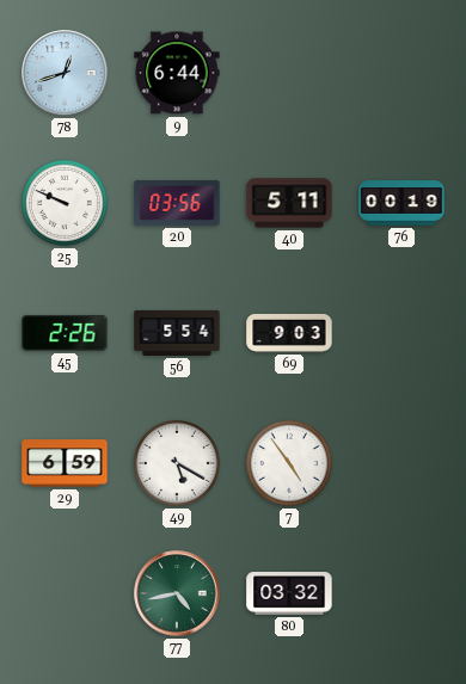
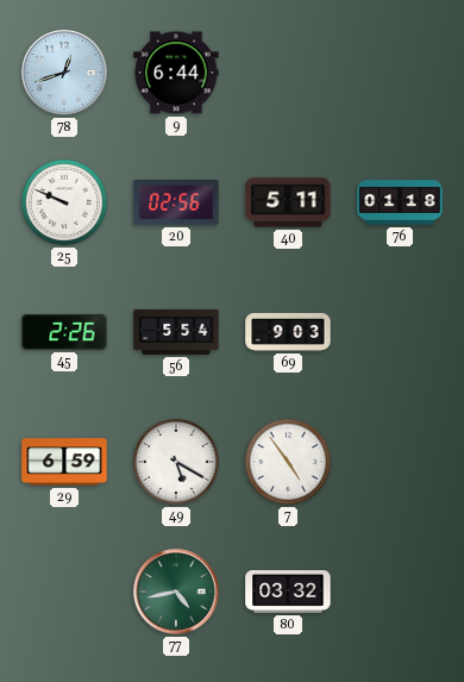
20: 03:56 -> 02:56 (176, 204)
76: 00:19 -> 01:18 (400, 202)
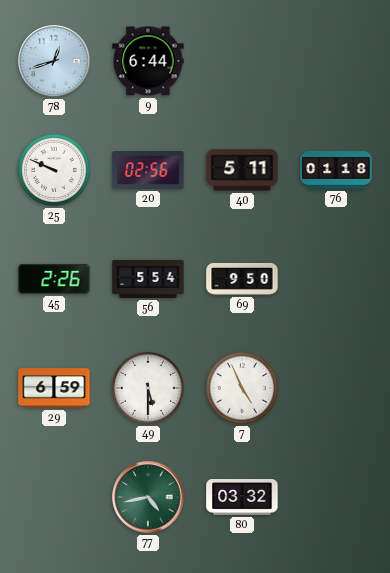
69: 9:03 -> 9:50 (242, 279)
49: 5:20 -> 5:30 (148, 388)
7: 4:54 -> 4:56 (242, 388)
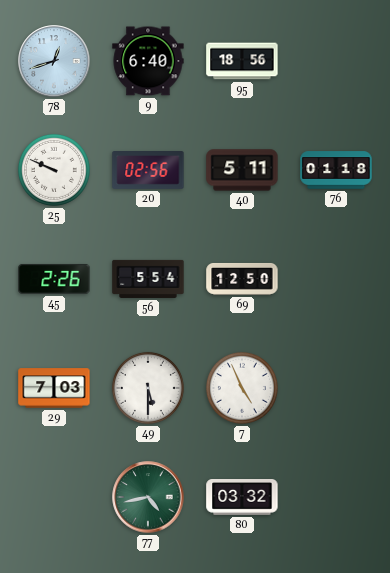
9: 6:44 -> 6:40 (148, 61)
95: none -> 18:56 (242, 61)
69: 9:50 -> 12:50 (242, 279)
29: 6:59 -> 7:03 (54, 388)
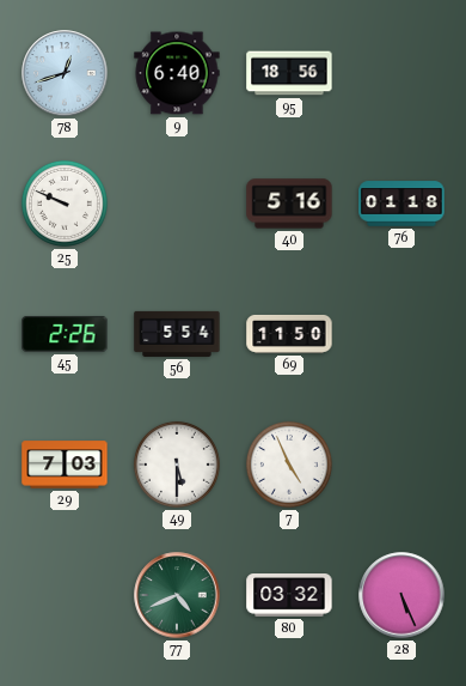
20: 02:56 -> none (148, 171)
40: 5:11 -> 5:16 (289, 204)
69: 12:50 -> 11:50 (289, 334)
77: 4:43 -> 4:41 (177, 595)
28: none -> 5:26 (401, 595)
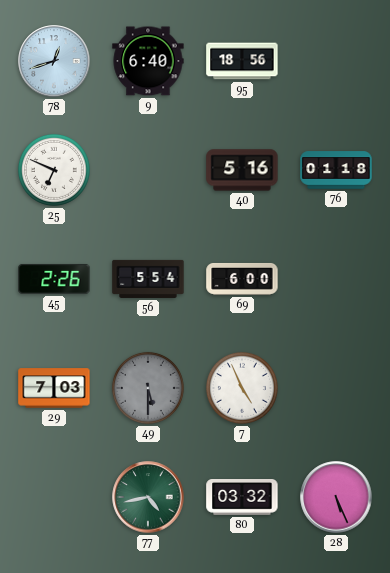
25: 9:49 -> 6:49 (54, 170)
69: 11:50 -> 6:00 (242, 279)
49 dial: white -> grey (148, 388)
77: 4:41 -> 4:43 (148, 497)
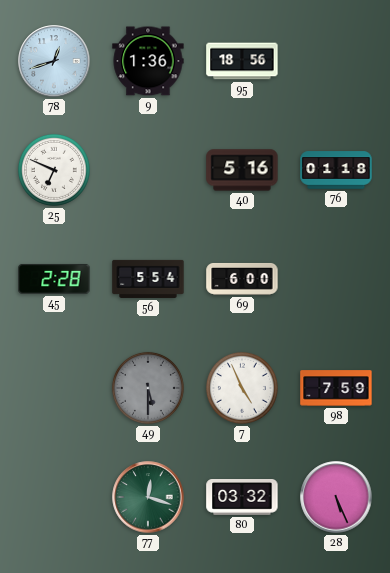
9: 6:40 -> 1:36 (148, 61)
45: 2:26 -> 2:28 (54, 279)
29: 7:03 -> none (54, 388)
98: none -> 7:59 (336, 388)
77: 4:43 -> 12:18 (148, 497)
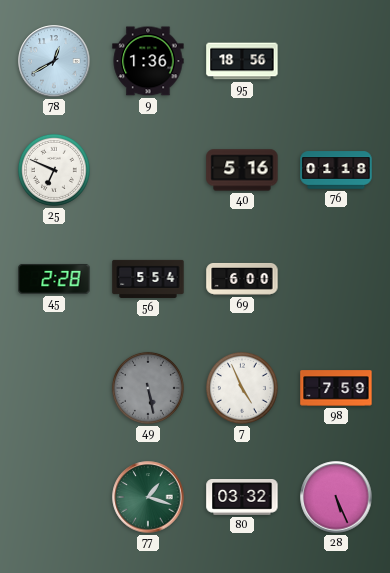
78: 12:42 -> 12:40 (54, 61)
49: 5:30 -> 5:28 (148, 388)
77: 12:18 -> 1:18 (148, 497)
